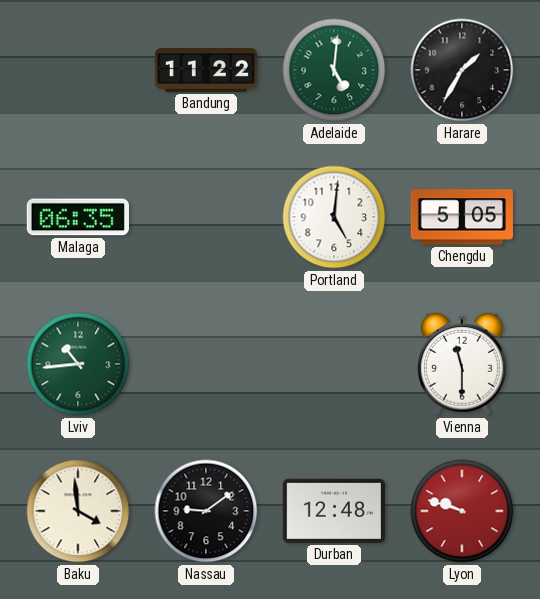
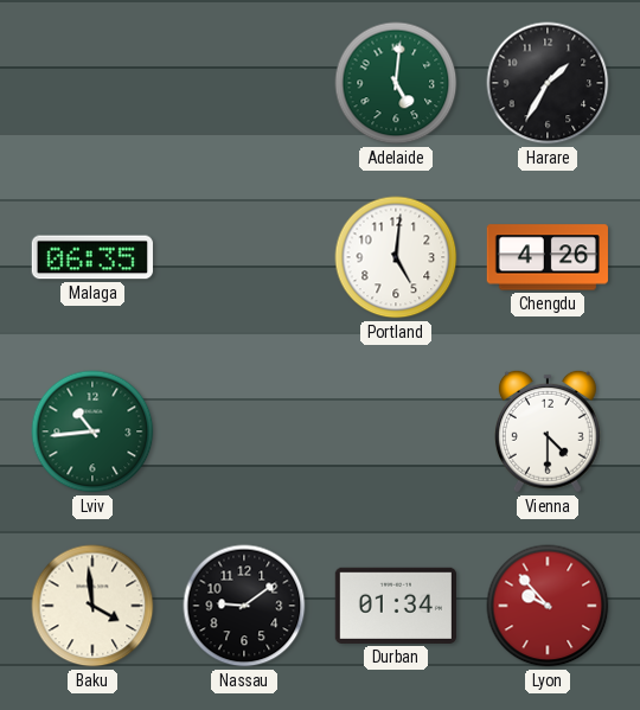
Bandung: 11:22 -> none (205, 70)
Chengdu: 5:05 -> 4:26 (548, 257)
Vienna: 11:30 -> 4:30 (548, 431)
Durban: 12:48 -> 01:34 (396, 606)
Lyon: 9:48 -> 9:53 (548, 606)
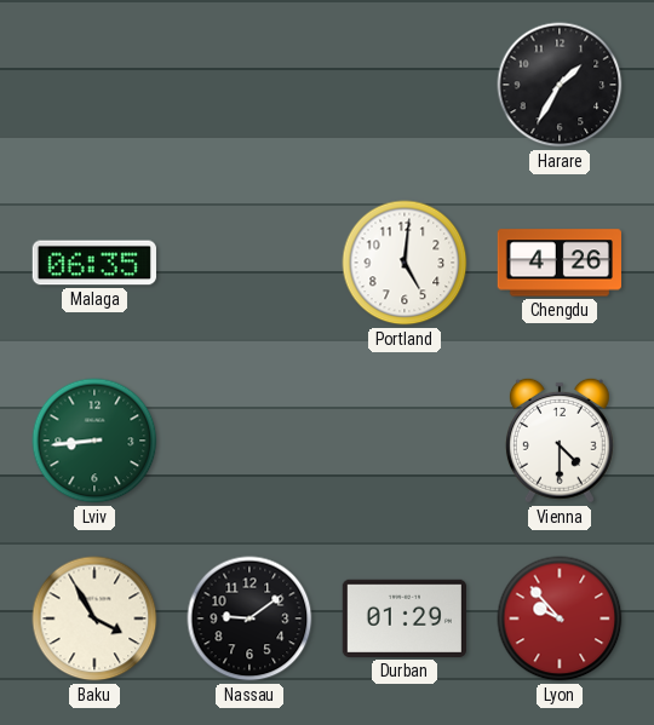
Adelaide: 5:01 -> none (396, 83)
Lviv: 10:44 -> 8:44 (94, 441)
Baku: 3:59 -> 3:55 (94, 618)
Durban: 01:34 -> 01:29 (405, 618)
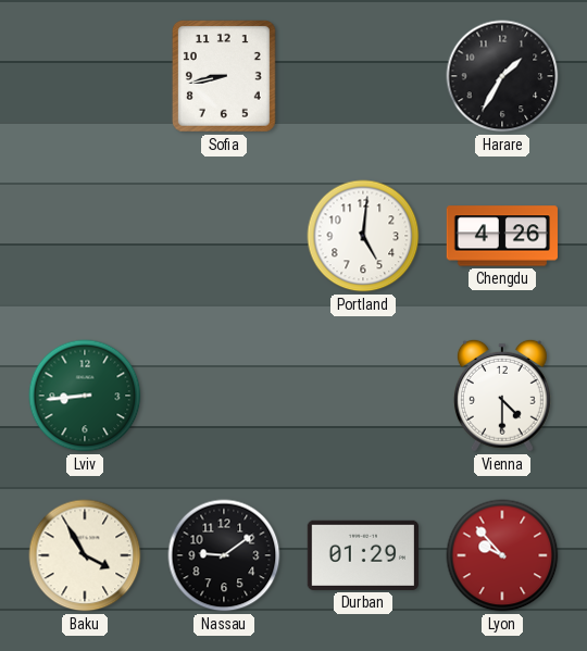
Sofia: none -> 8:43 (224, 76)
Malaga: 06:35 -> none (94, 263)
